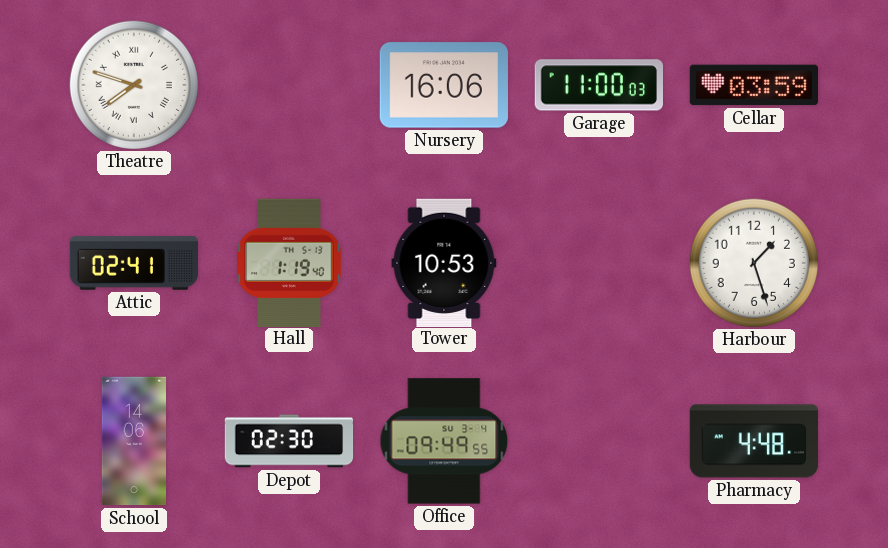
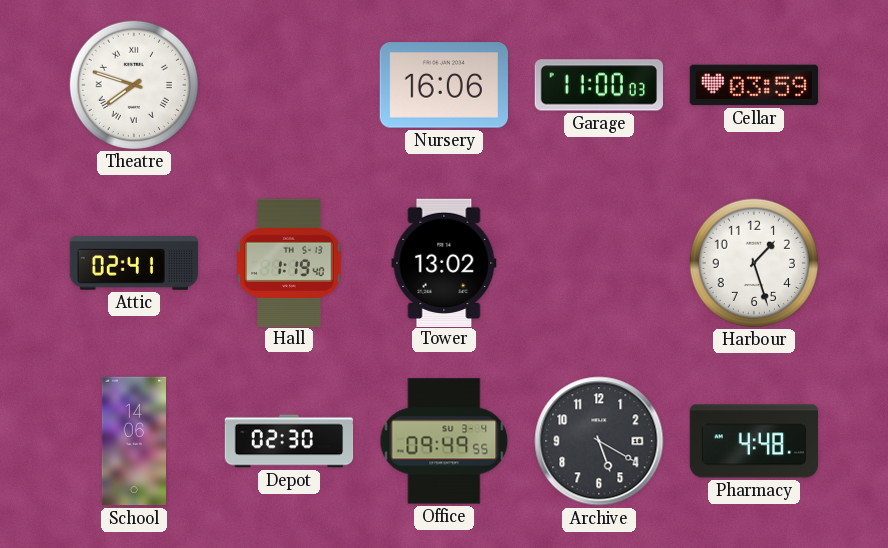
Tower: 10:53 -> 13:02 (444, 262)
Archive: none -> 5:20 (599, 441)
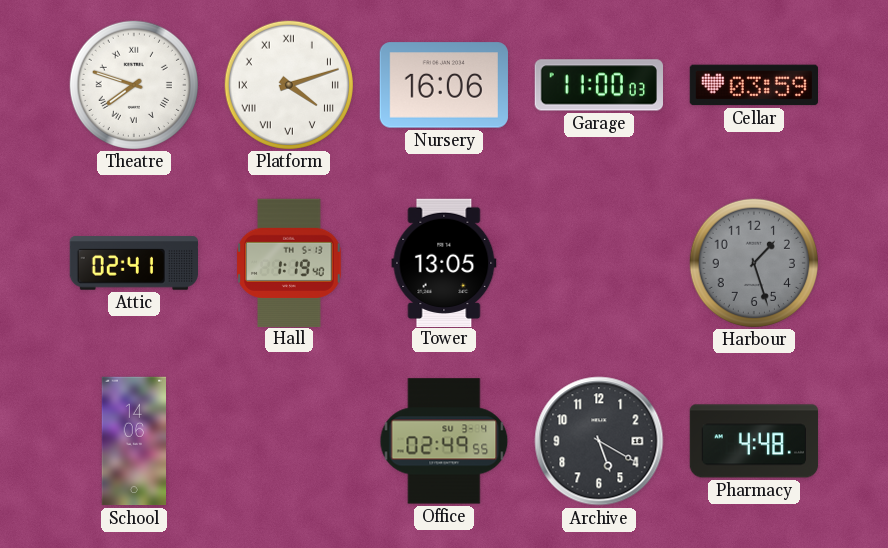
Platform: none -> 4:12 (288, 84)
Tower: 13:02 -> 13:05 (444, 262)
Harbour dial: white -> grey (753, 262)
Depot: 02:30 -> none (289, 441)
Office: 09:49 -> 02:49 (444, 441)
